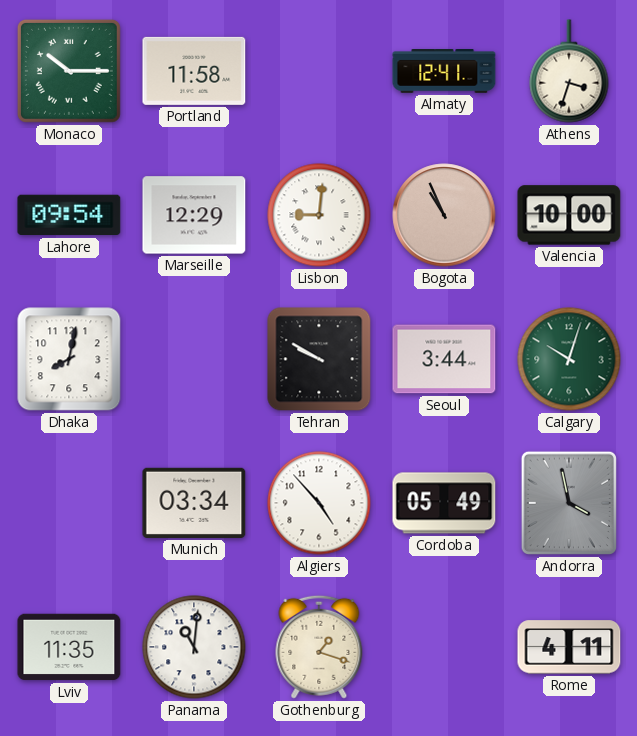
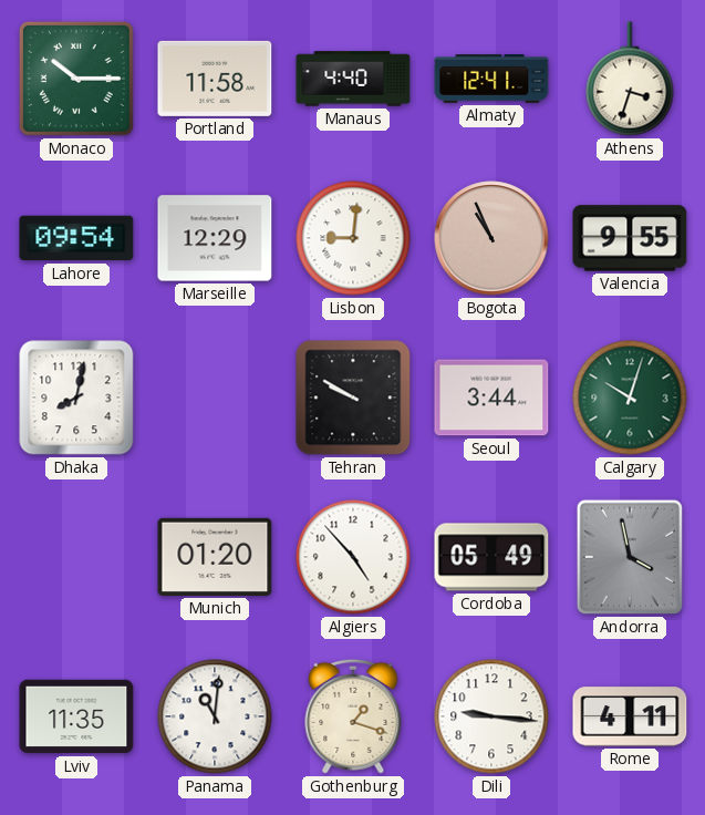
Manaus: none -> 4:40 (353, 79)
Valencia: 10:00 -> 9:55 (630, 238)
Munich: 03:34 -> 01:20 (215, 557)
Dili: none -> 9:16 (491, 716)
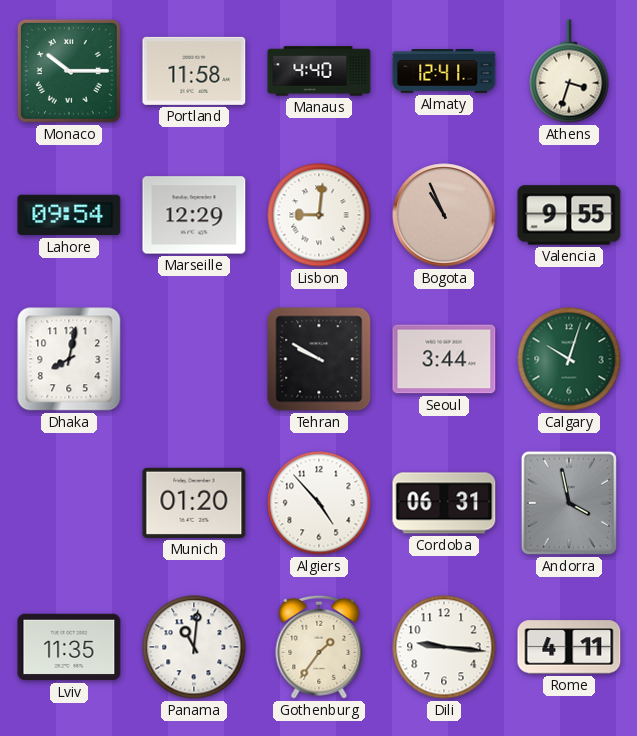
Cordoba: 05:49 -> 06:31 (444, 503)
Gothenburg: 1:18 -> 1:36 (319, 647)
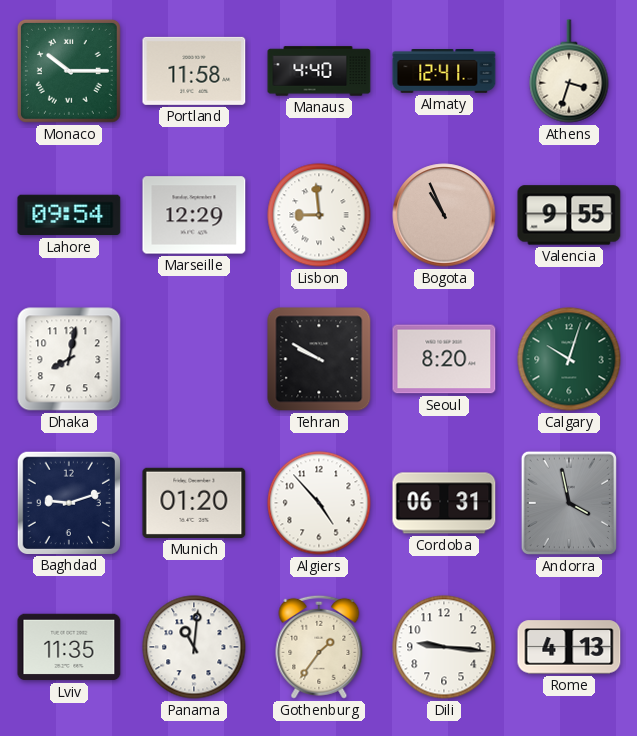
Lisbon: 9:01 -> 8:59 (319, 215)
Seoul: 3:44 -> 8:20 (444, 359)
Baghdad: none -> 9:12 (68, 502)
Rome: 4:11 -> 4:13 (569, 647)
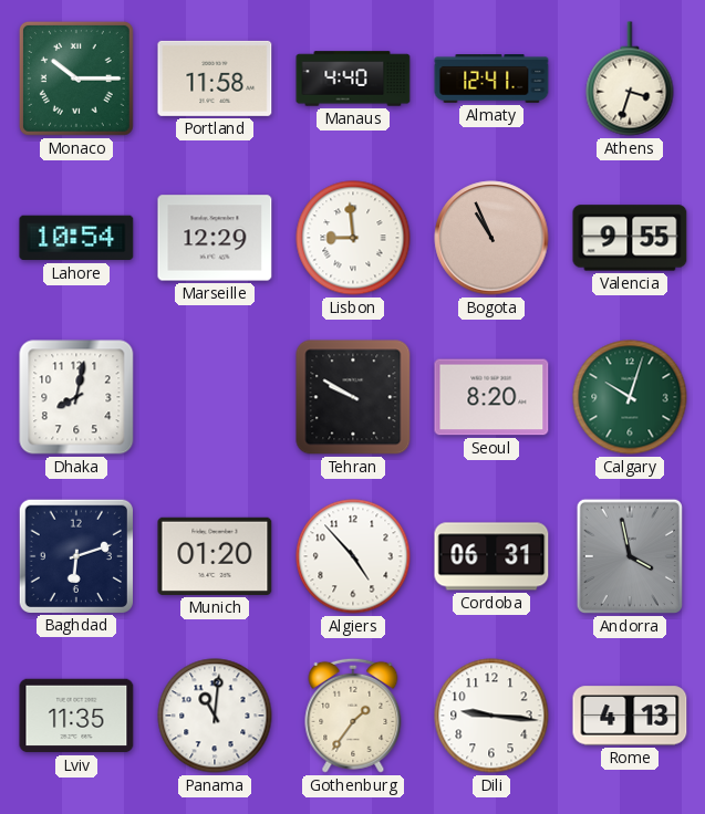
Lahore: 09:54 -> 10:54 (76, 238)
Baghdad: 9:12 -> 6:12 (75, 555)
